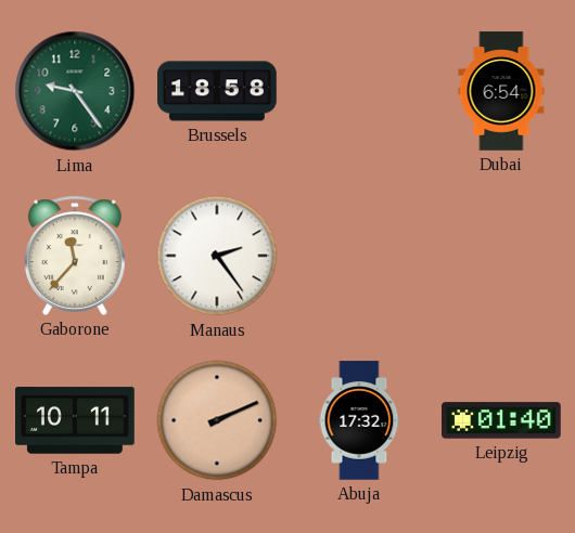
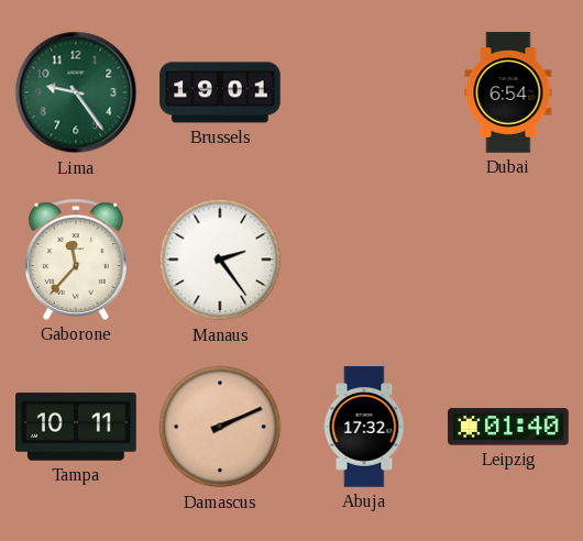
Brussels: 18:58 -> 19:01 (220, 92)
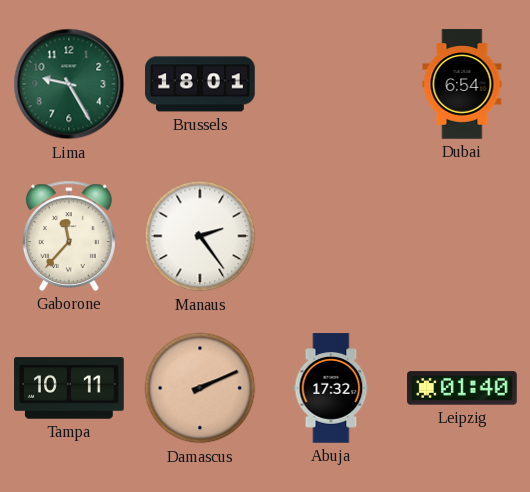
Lima: 9:24 -> 9:25 (69, 84)
Brussels: 19:01 -> 18:01 (200, 84)
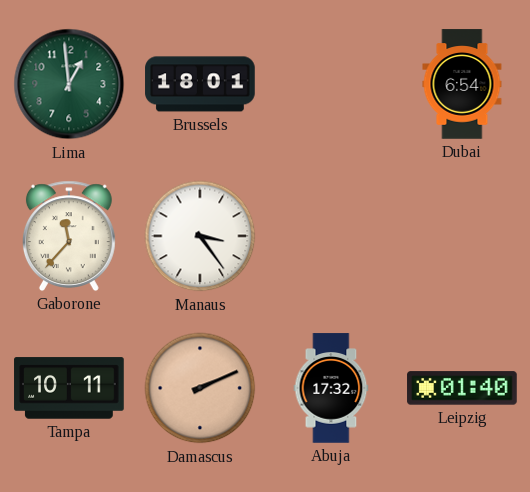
Lima: 9:25 -> 12:59 (69, 84)
Manaus: 2:24 -> 3:24 (200, 236)
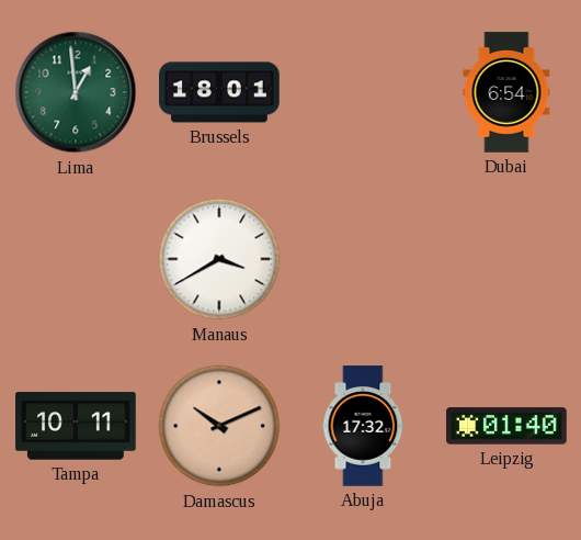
Gaborone: 11:37 -> none (69, 236)
Manaus: 3:24 -> 3:40 (219, 259)
Damascus: 2:11 -> 10:11 (219, 426)
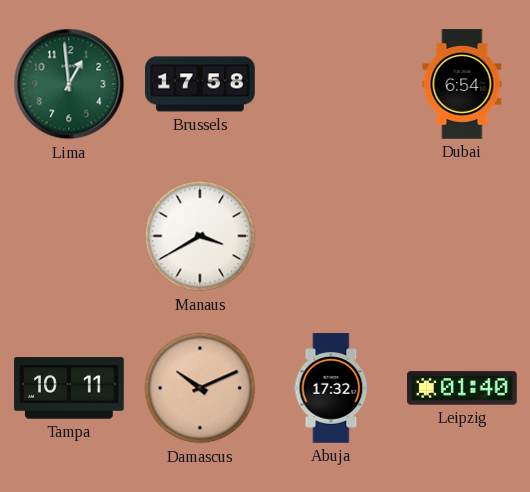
Brussels: 18:01 -> 17:58 (200, 84)
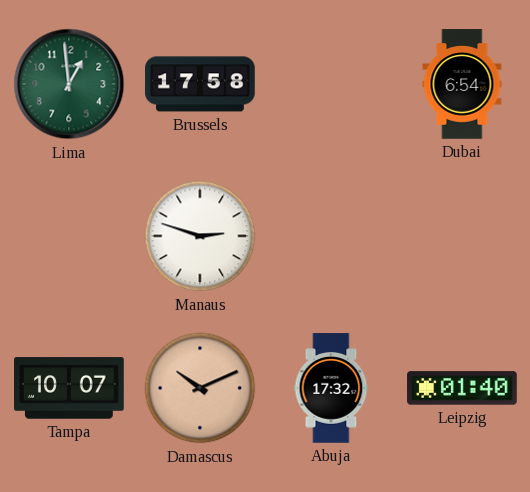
Manaus: 3:40 -> 2:48 (200, 236)
Tampa: 10:11 -> 10:07 (69, 388)
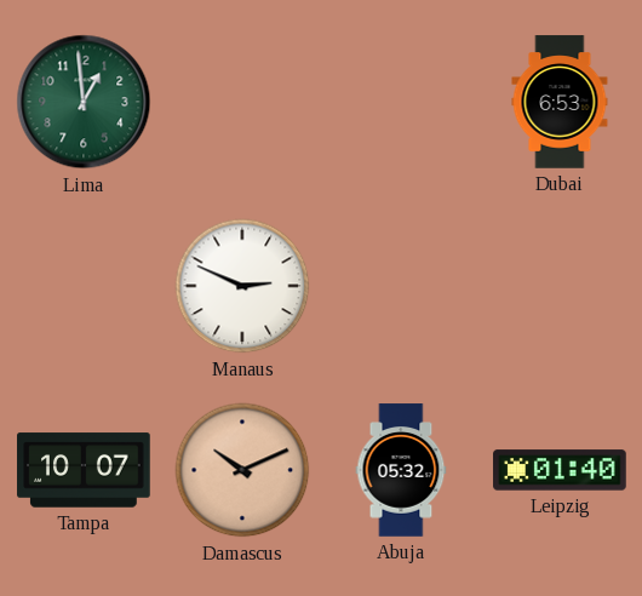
Brussels: 17:58 -> none (200, 84)
Dubai: 6:54 -> 6:53 (560, 102)
Manaus: 2:48 -> 2:49 (242, 286)
Abuja: 17:32 -> 05:32 (401, 470)
